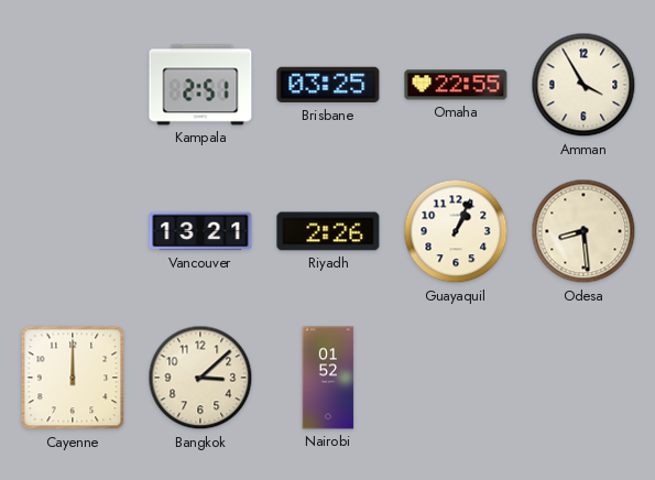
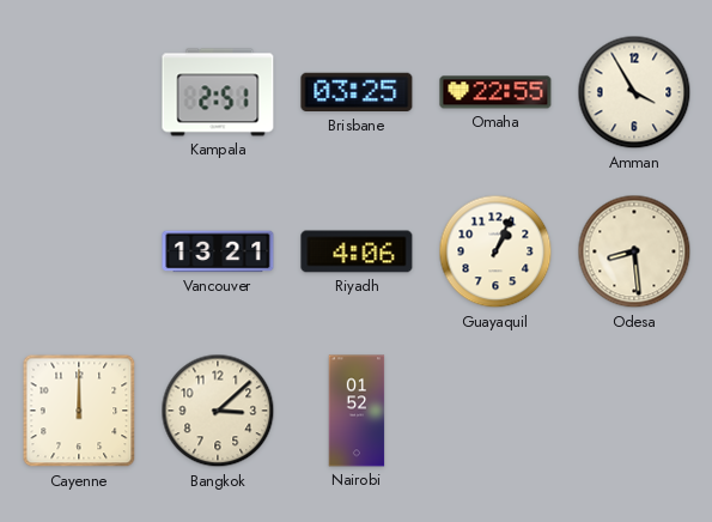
Riyadh: 2:26 -> 4:06 (357, 251)
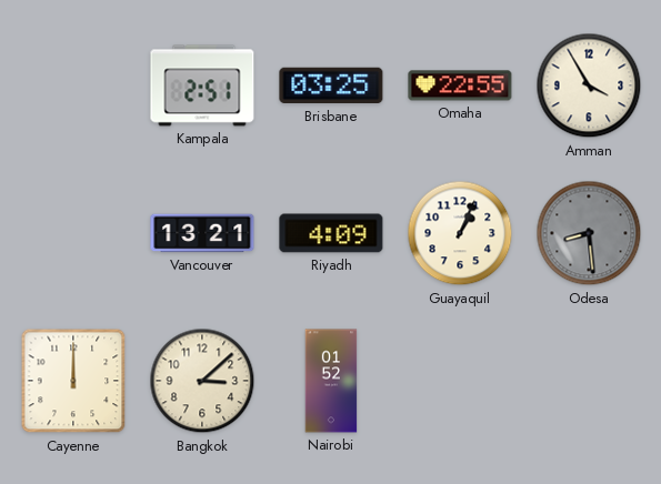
Riyadh: 4:06 -> 4:09 (331, 233)
Odesa dial: cream -> grey (589, 233)
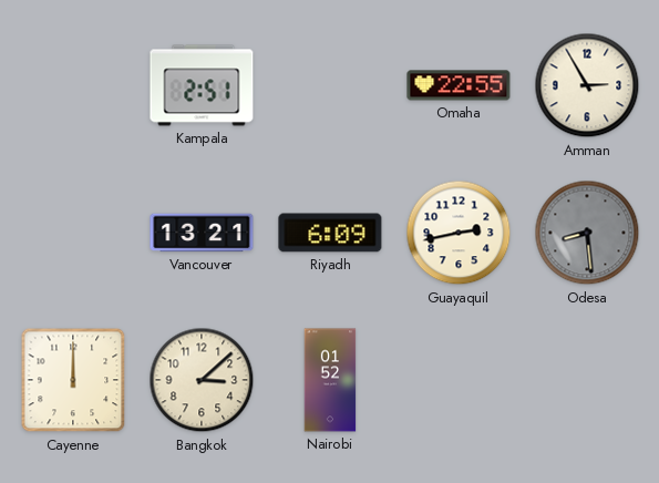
Brisbane: 03:25 -> none (331, 85)
Amman: 3:55 -> 2:55 (587, 85)
Riyadh: 4:09 -> 6:09 (330, 233)
Guayaquil: 1:04 -> 2:43 (459, 233)
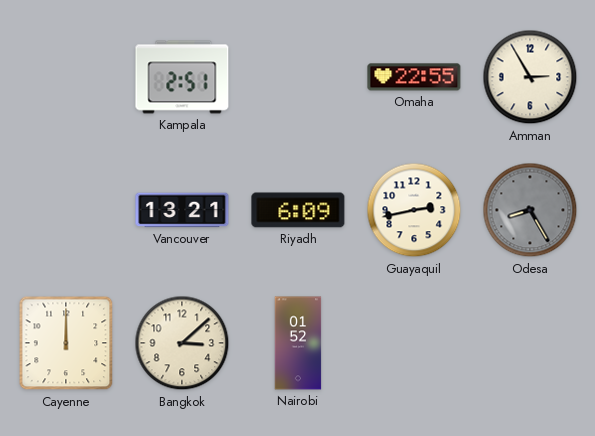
Odesa: 8:29 -> 8:25 (530, 210)
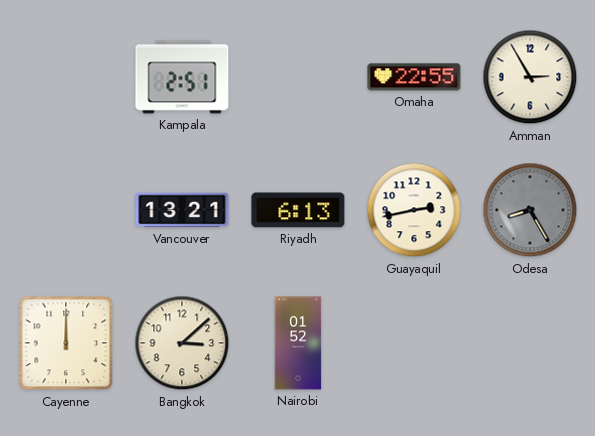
Riyadh: 6:09 -> 6:13 (298, 210)
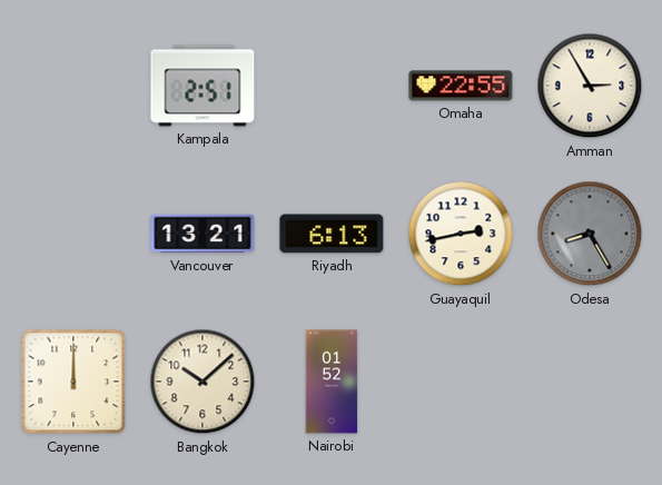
Bangkok: 3:08 -> 10:08 (202, 382)
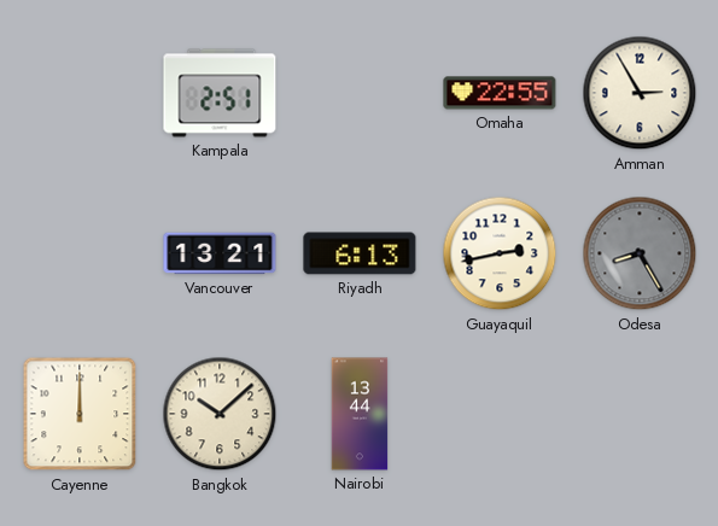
Nairobi: 01:52 -> 13:44 (360, 414)
